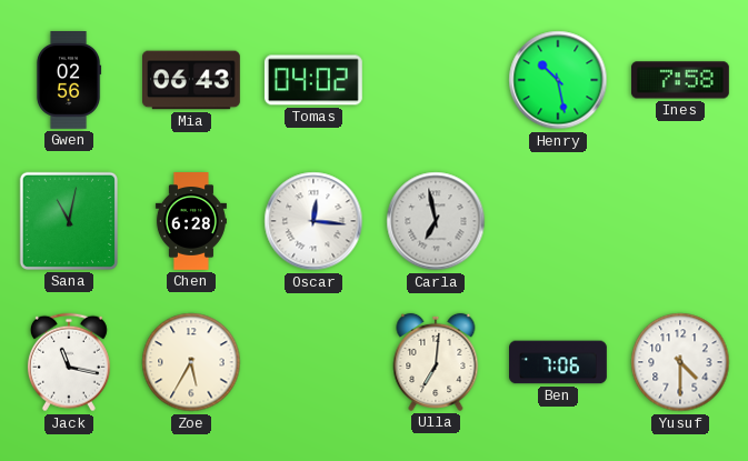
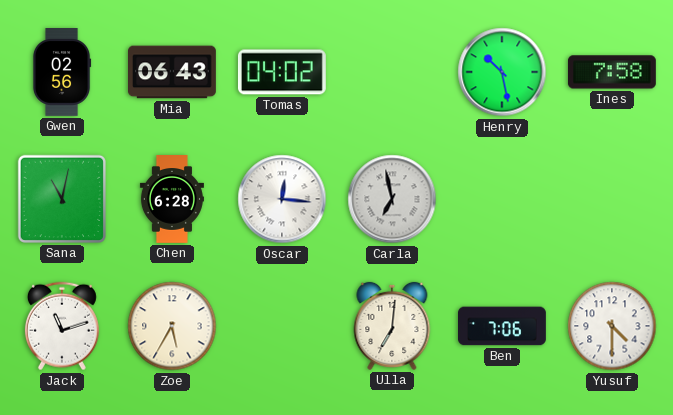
Jack: 11:17 -> 11:12 (62, 326)
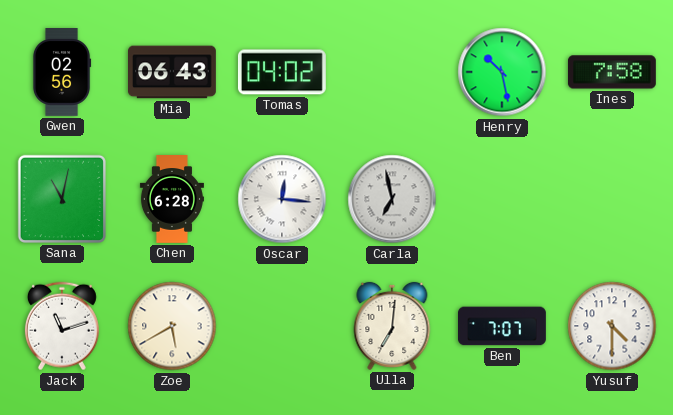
Zoe: 5:35 -> 5:40 (172, 326)
Ben: 7:06 -> 7:07 (503, 326)
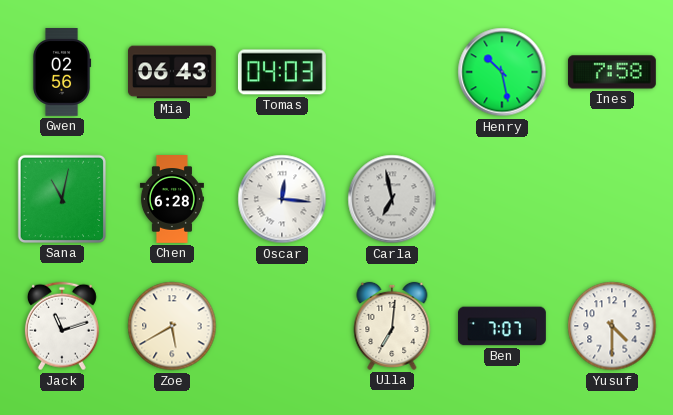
Tomas: 04:02 -> 04:03 (282, 72)
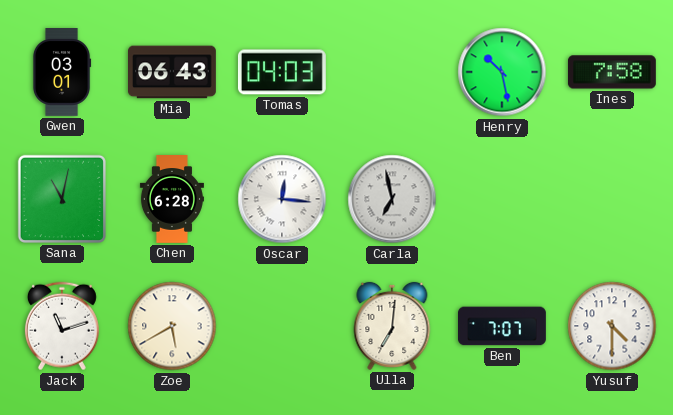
Gwen: 02:56 -> 03:01 (62, 73)
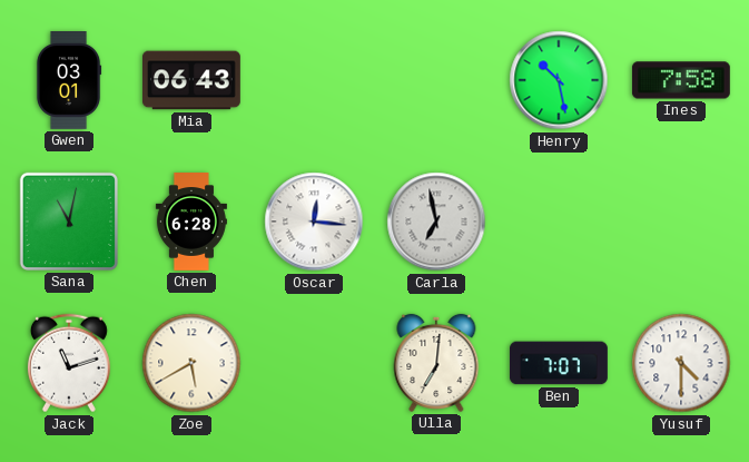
Tomas: 04:03 -> none (282, 72)
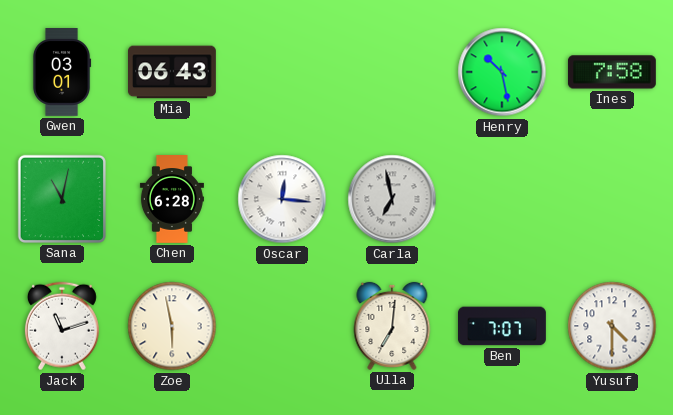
Zoe: 5:40 -> 5:58 (172, 326)
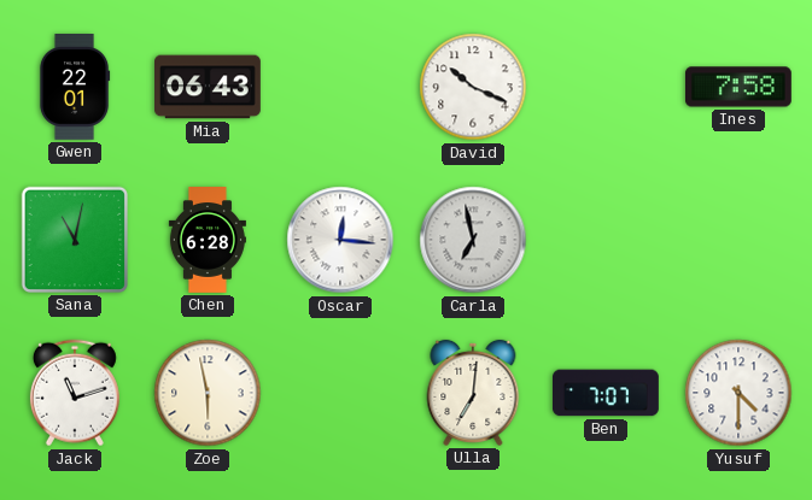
Gwen: 03:01 -> 22:01 (75, 88)
David: none -> 10:19 (473, 87)
Henry: 10:28 -> none (502, 72)
